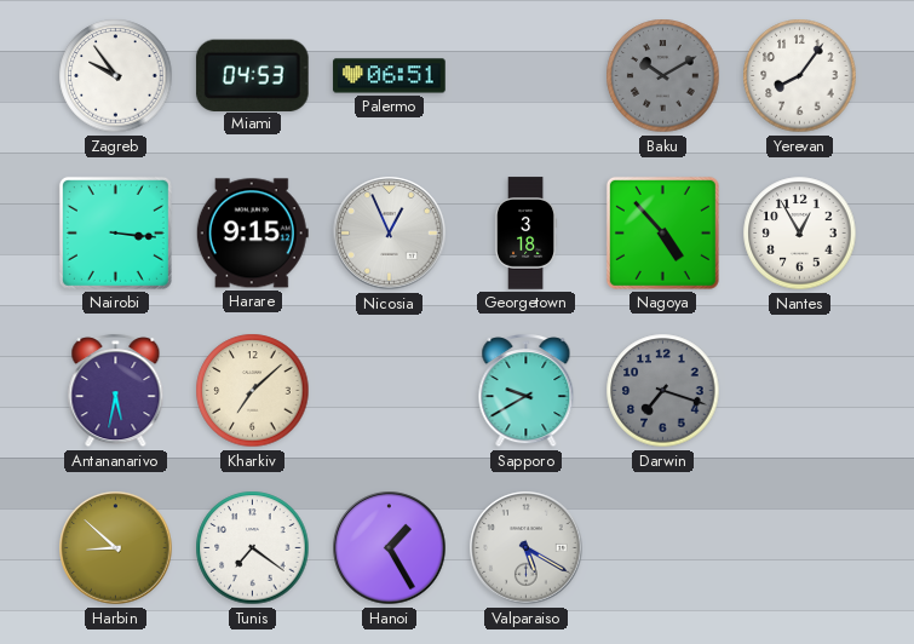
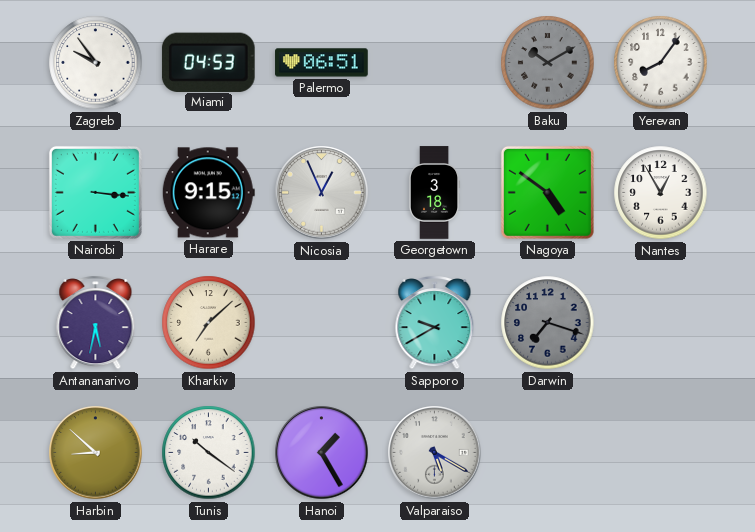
Nagoya: 4:53 -> 4:51 (547, 192)
Tunis: 7:21 -> 10:21 (209, 453)
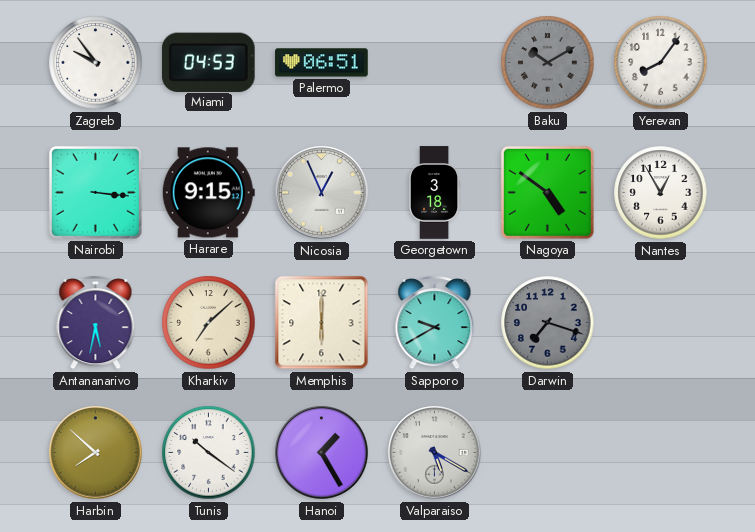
Memphis: none -> 6:00 (322, 323)
Harbin: 8:52 -> 7:52 (96, 453)
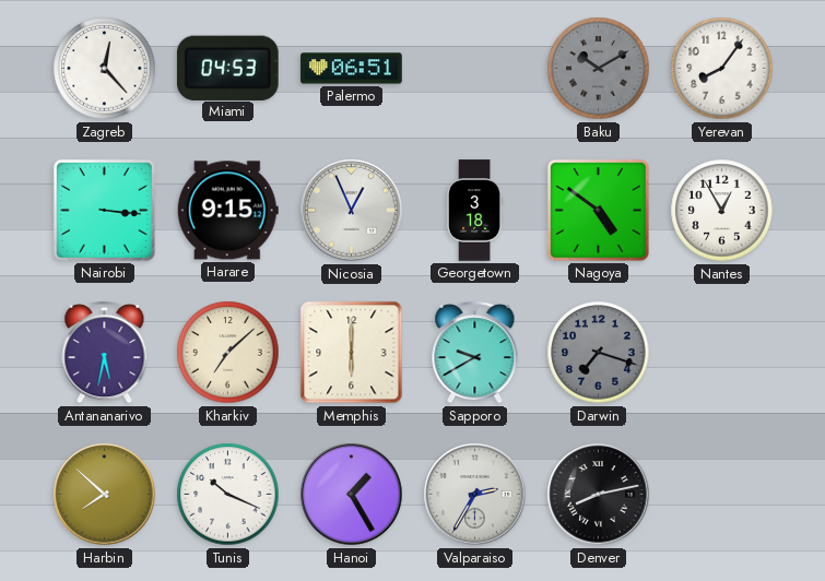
Zagreb: 9:54 -> 12:23 (105, 69)
Tunis: 10:21 -> 10:19 (228, 495)
Valparaiso: 5:20 -> 2:35 (475, 495)
Denver: none -> 8:13 (599, 495)
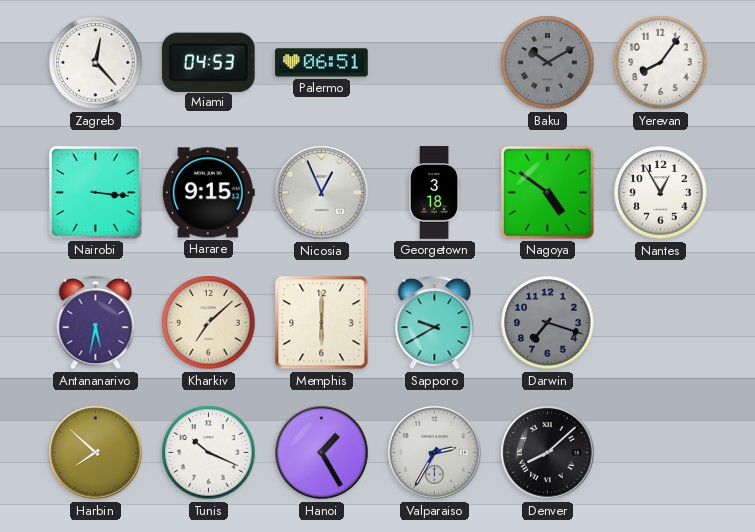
Denver: 8:13 -> 8:08 (548, 453)
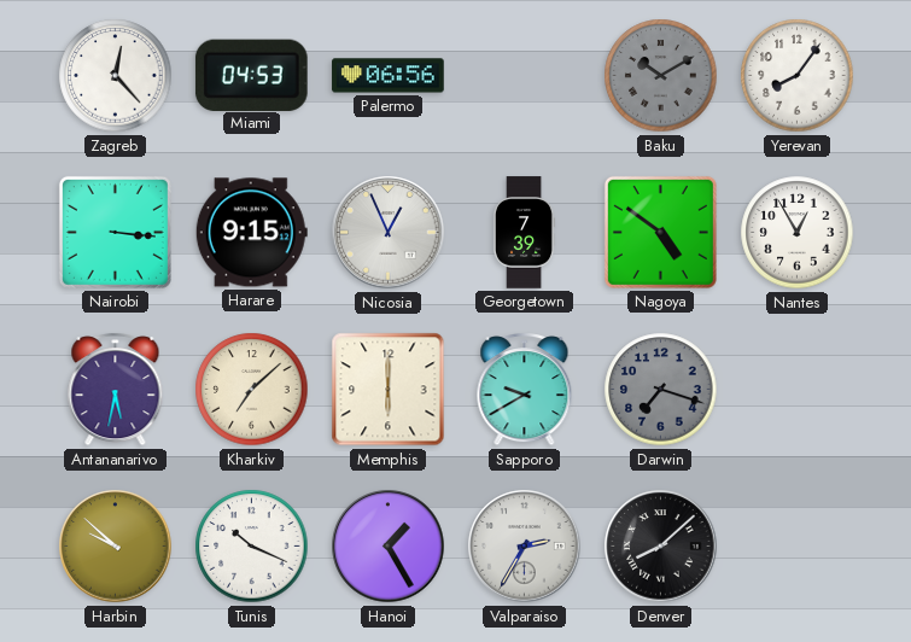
Palermo: 06:51 -> 06:56 (389, 76)
Georgetown: 3:18 -> 7:39 (524, 233)
Harbin: 7:52 -> 9:52 (116, 547)
